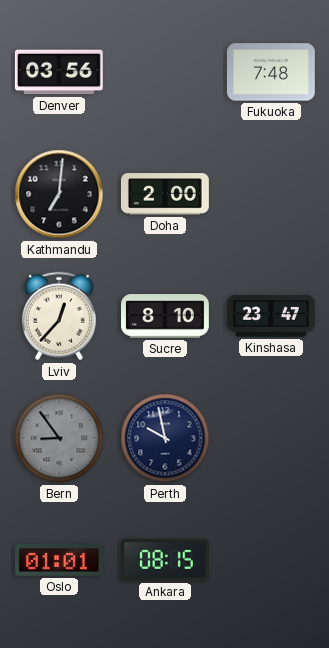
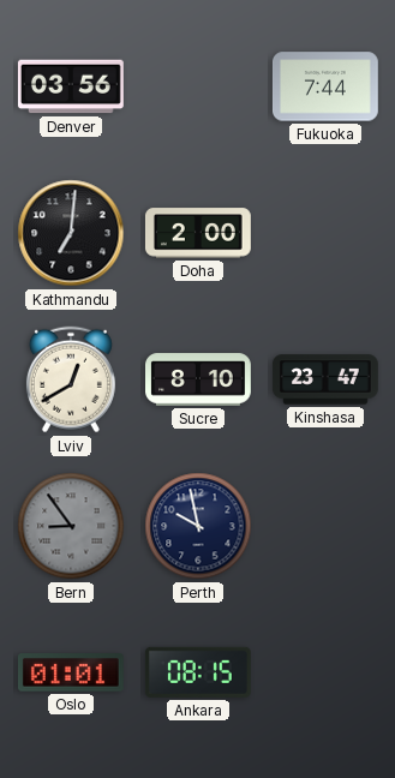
Fukuoka: 7:48 -> 7:44 (325, 86)
Lviv: 12:37 -> 12:40 (71, 379)
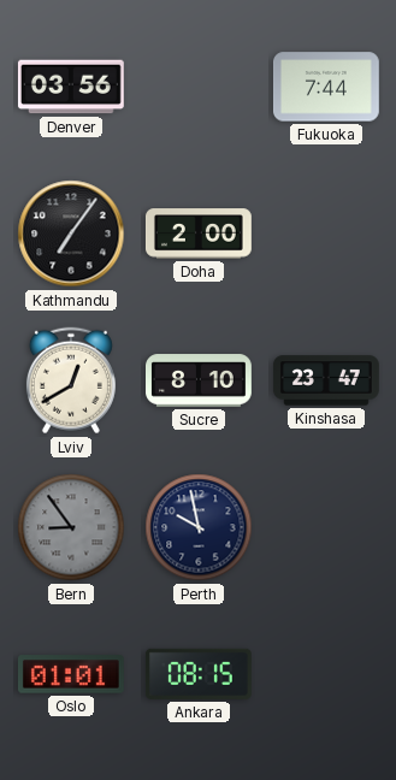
Kathmandu: 7:01 -> 7:06 (71, 234)
